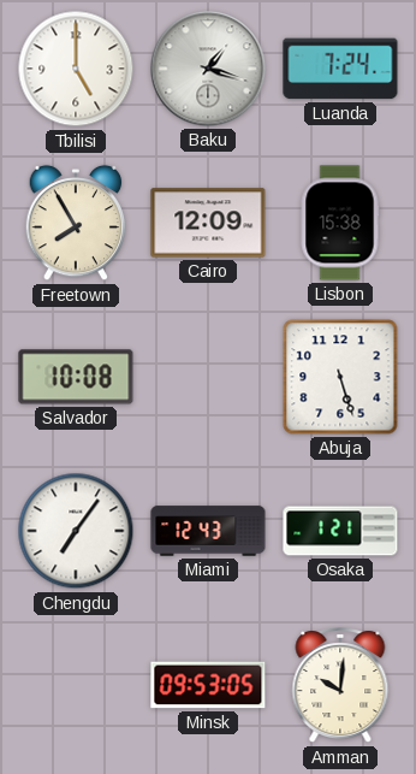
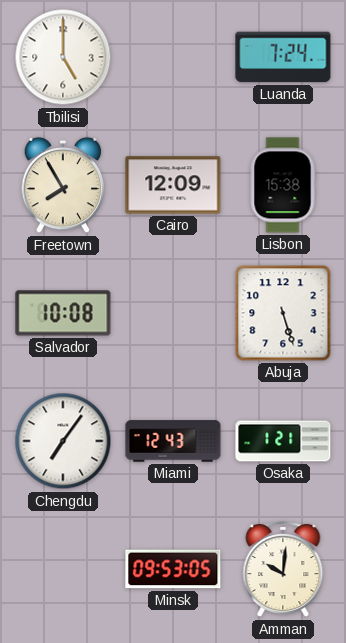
Baku: 1:18 -> none (208, 69)
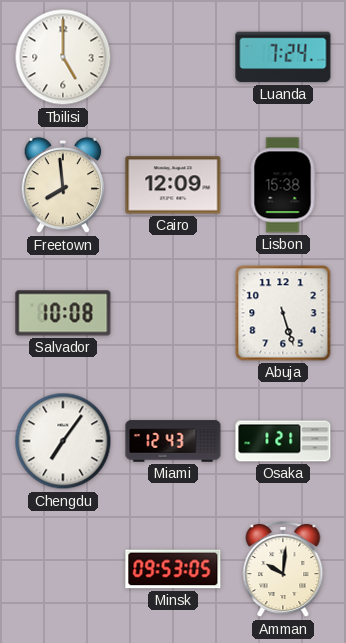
Freetown: 7:55 -> 7:59 (63, 185)
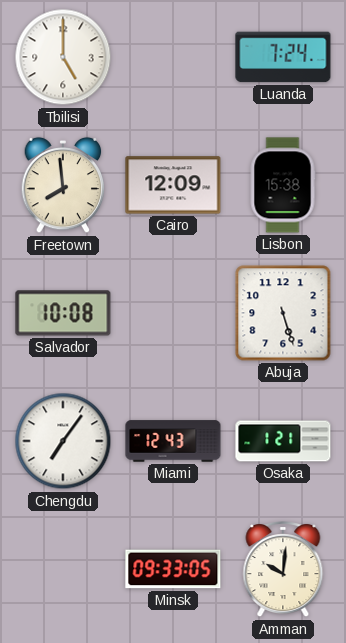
Minsk: 09:53 -> 09:33 (173, 569)
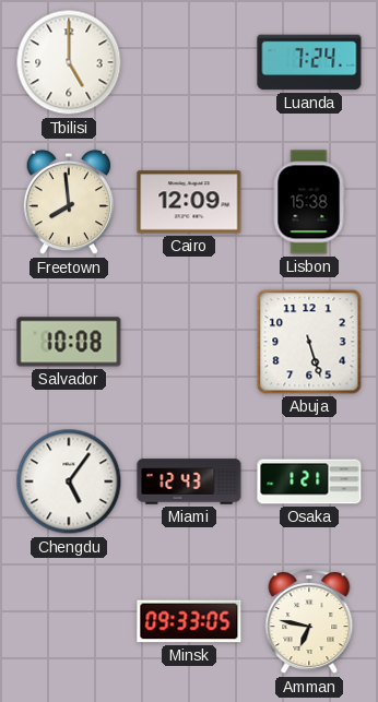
Chengdu: 7:06 -> 5:06 (69, 481)
Amman: 10:01 -> 6:47 (309, 622)
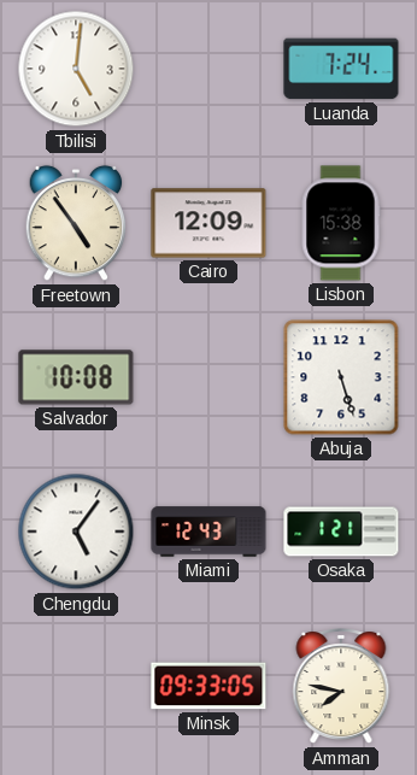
Tbilisi: 5:00 -> 5:01 (76, 69)
Freetown: 7:59 -> 4:54 (76, 223)
Amman: 6:47 -> 7:47 (341, 687)
